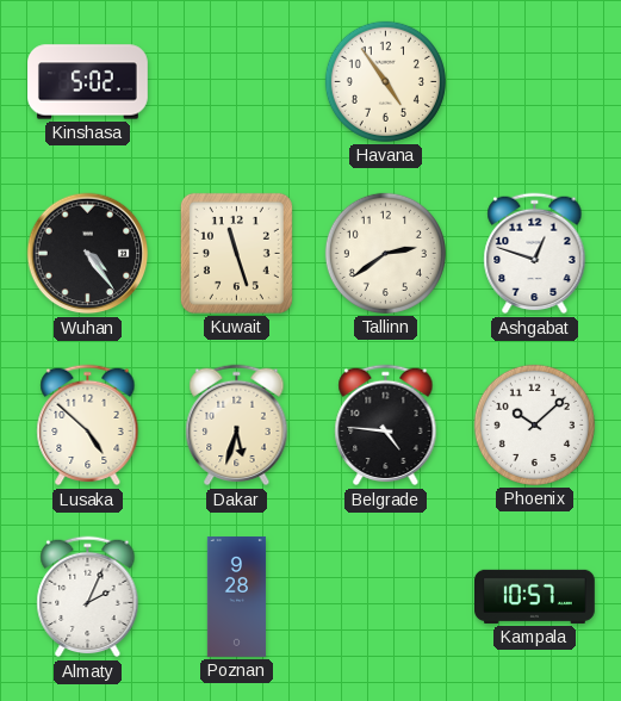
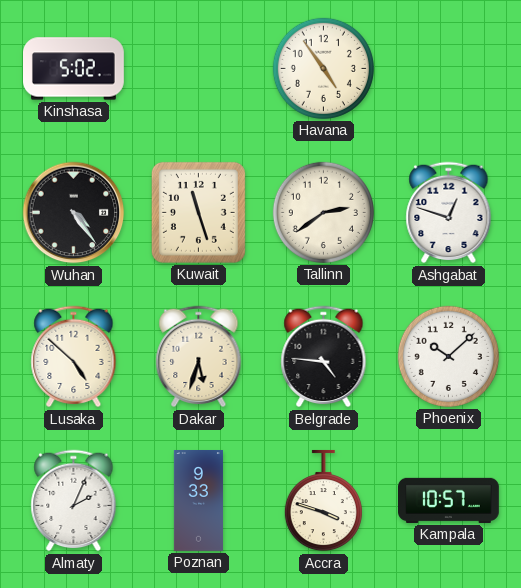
Poznan: 9:28 -> 9:33 (198, 501)
Accra: none -> 3:48 (323, 501)
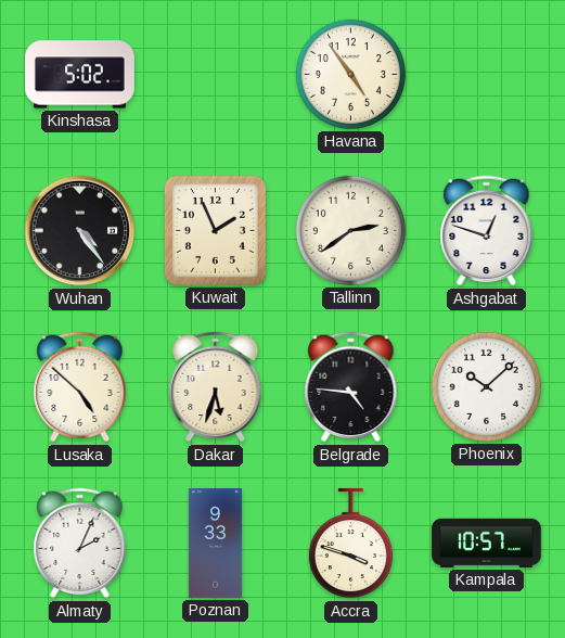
Kuwait: 11:27 -> 1:56 (215, 230)
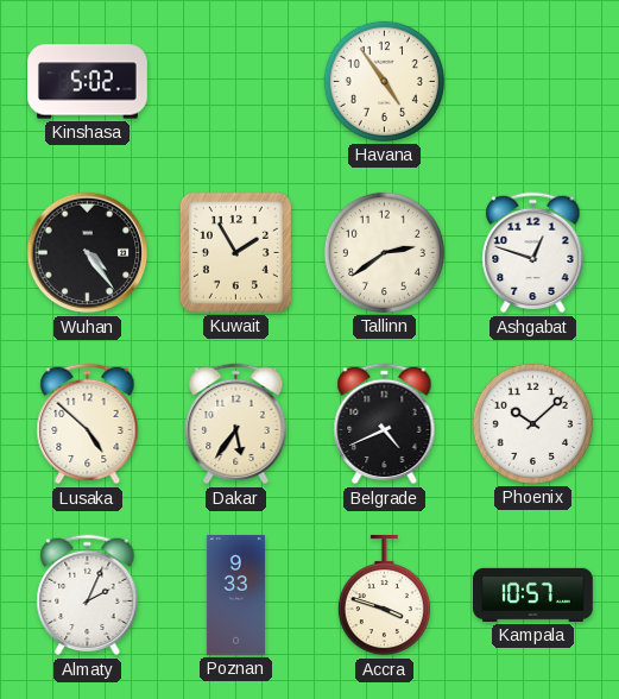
Kuwait: 1:56 -> 1:55 (235, 252)
Dakar: 5:33 -> 5:36 (236, 424)
Belgrade: 4:46 -> 4:41 (385, 424)
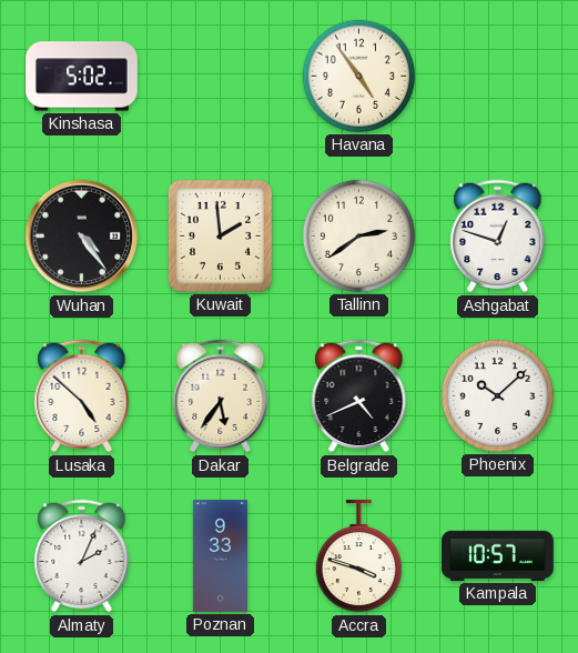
Kuwait: 1:55 -> 1:59 (220, 235)
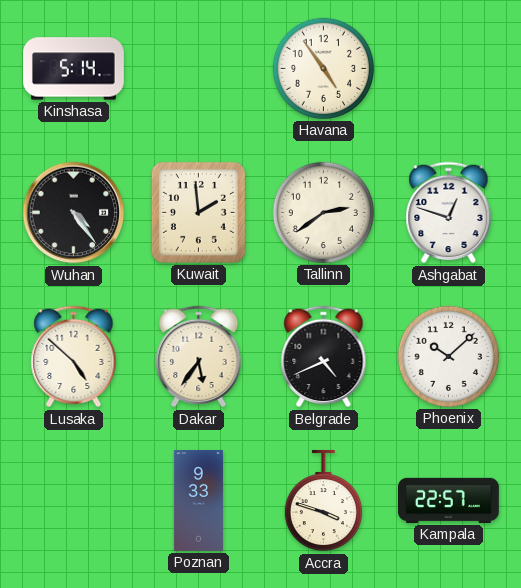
Kinshasa: 5:02 -> 5:14 (74, 69)
Almaty: 2:04 -> none (82, 556)
Kampala: 10:57 -> 22:57 (449, 500)
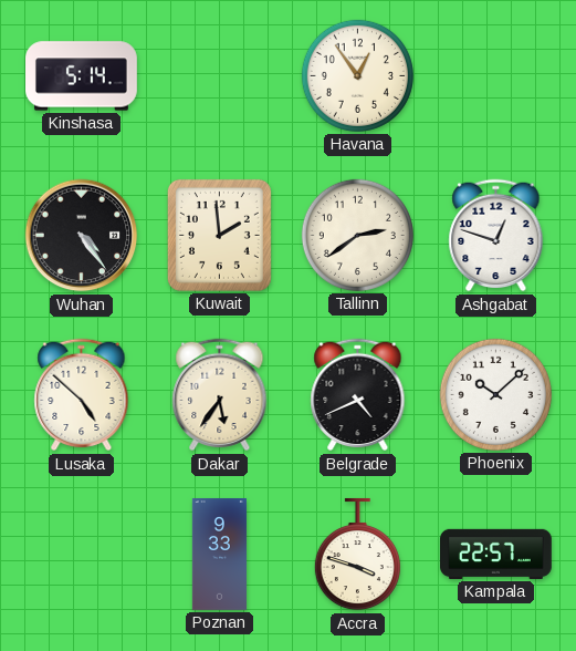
Havana: 4:54 -> 12:54 (357, 75)
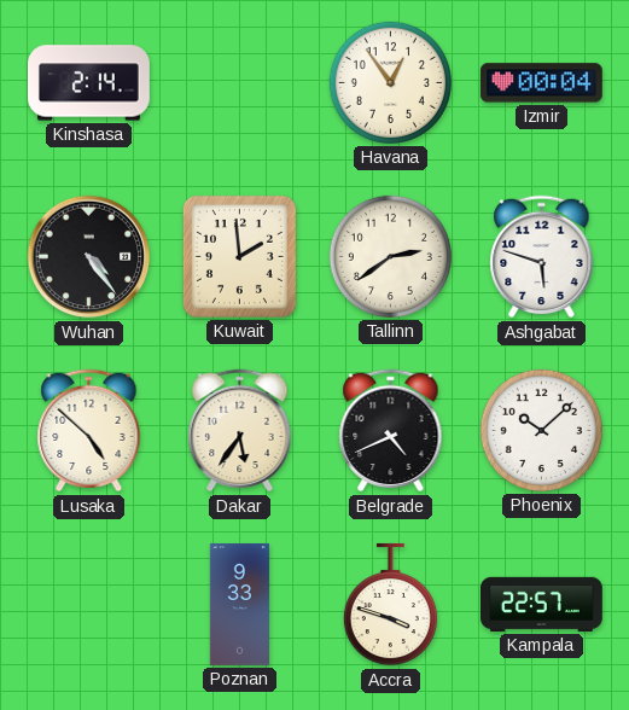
Kinshasa: 5:14 -> 2:14 (89, 83)
Izmir: none -> 00:04 (541, 83)
Ashgabat: 12:48 -> 5:48 (542, 257)
